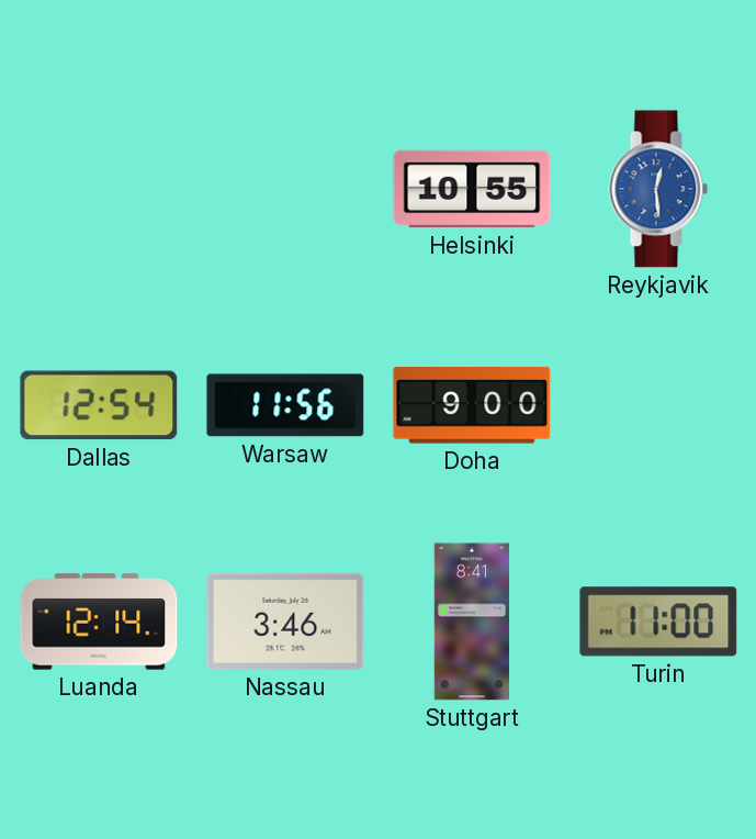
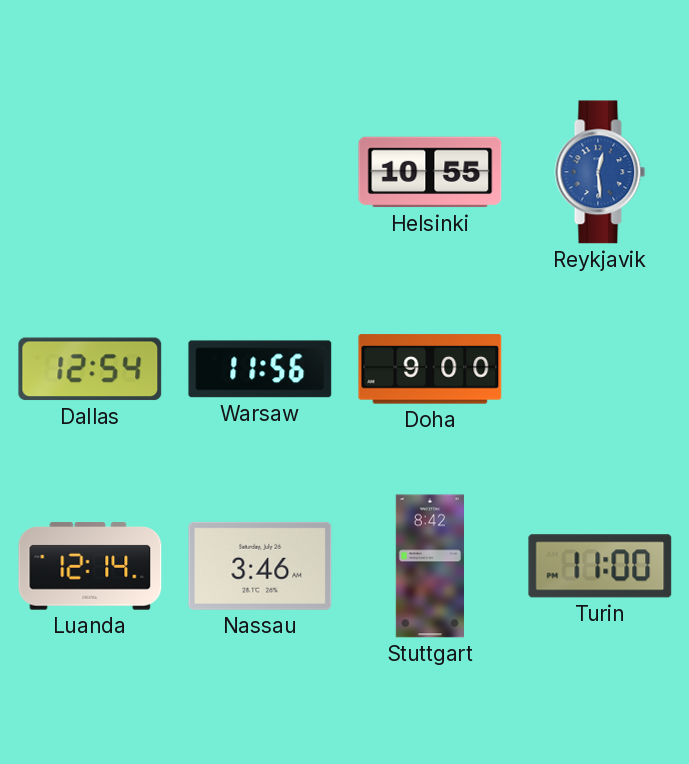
Stuttgart: 8:41 -> 8:42 (429, 566)
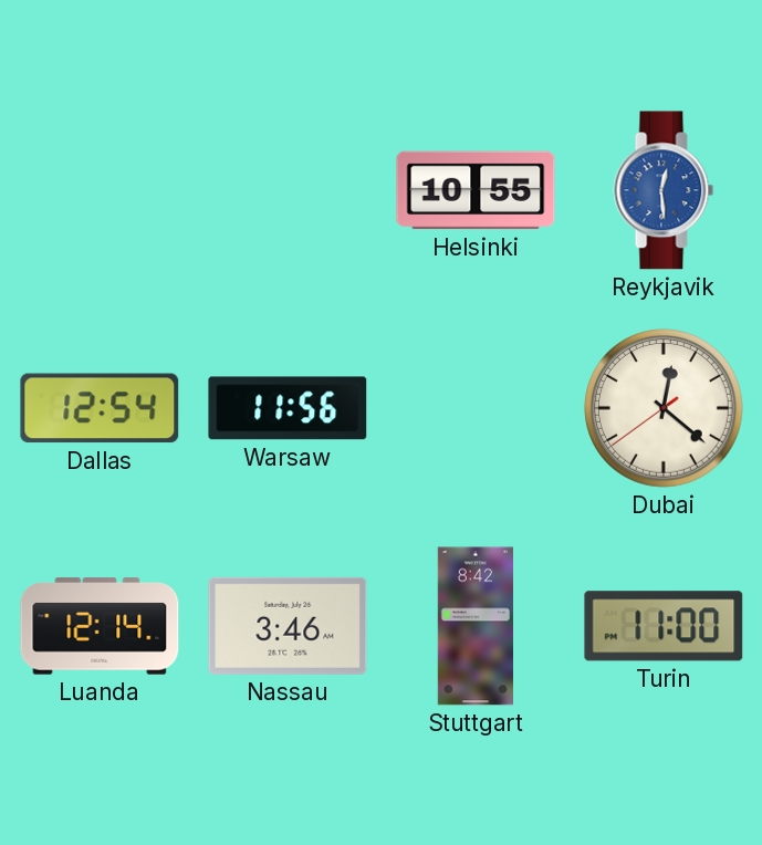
Doha: 9:00 -> none (430, 369)
Dubai: none -> 12:21 (665, 409)
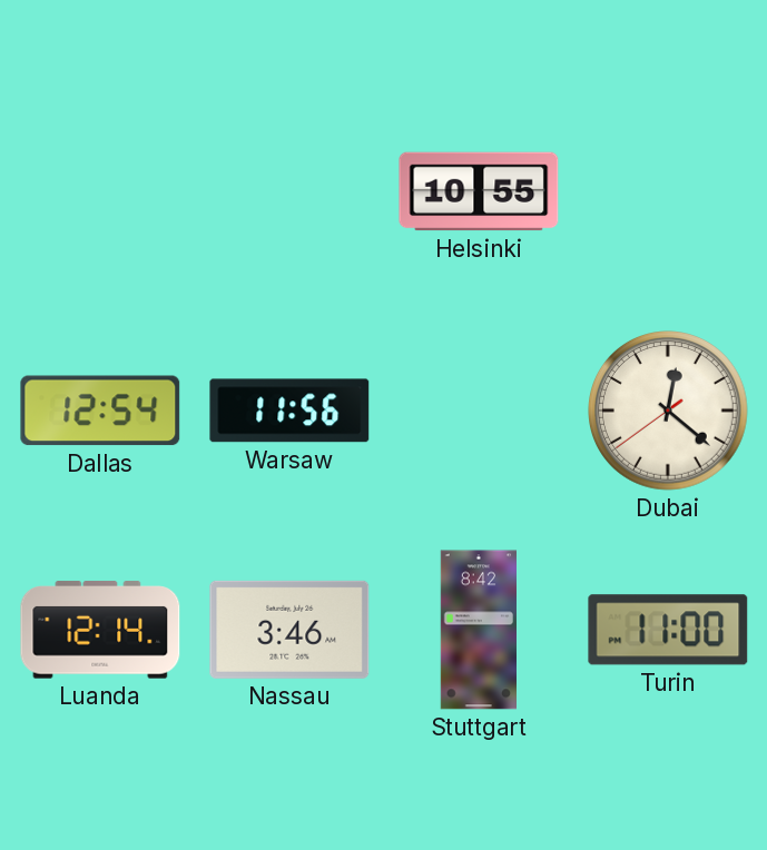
Reykjavik: 12:29 -> none (664, 190)
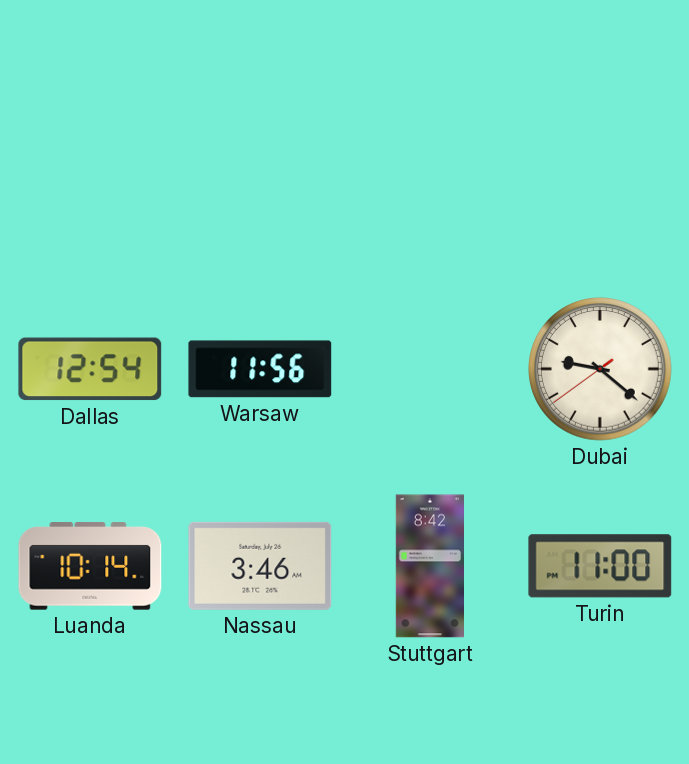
Helsinki: 10:55 -> none (479, 191)
Dubai: 12:21 -> 9:21 (601, 370)
Luanda: 12:14 -> 10:14 (90, 566)
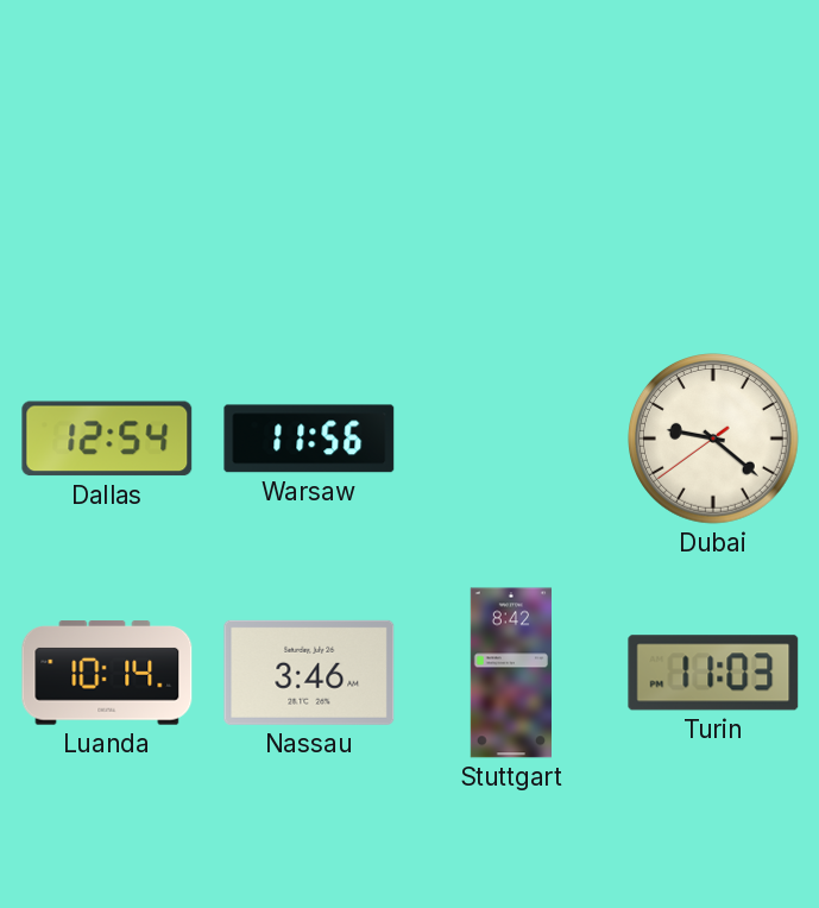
Turin: 11:00 -> 11:03 (713, 673)
